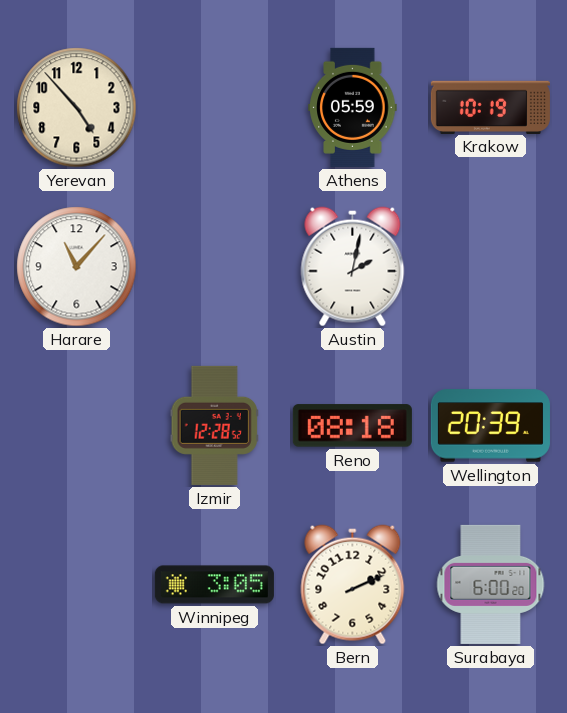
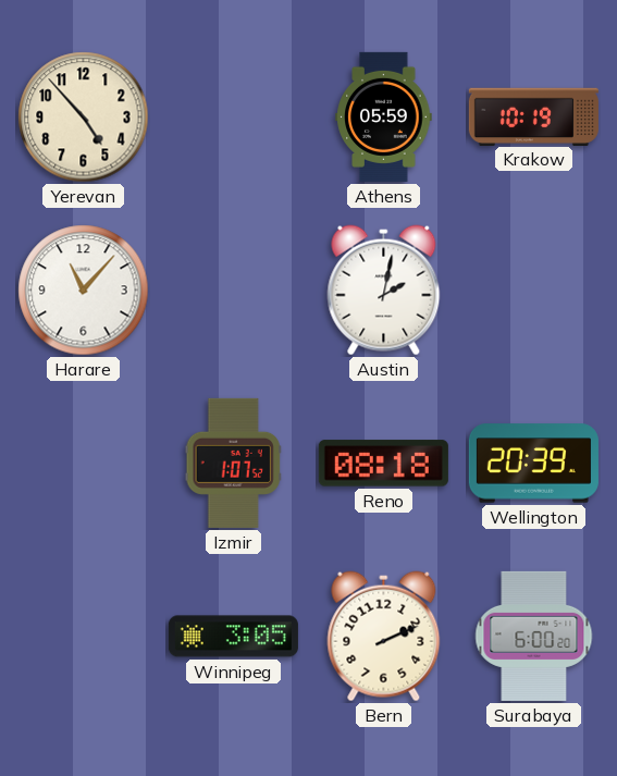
Izmir: 12:28 -> 1:07 (233, 463)
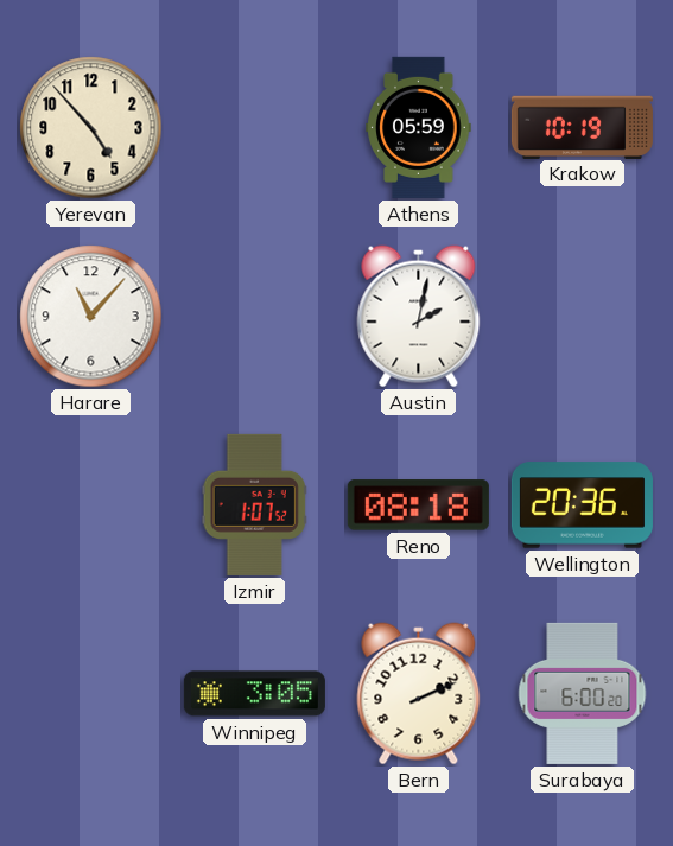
Wellington: 20:39 -> 20:36 (582, 505)
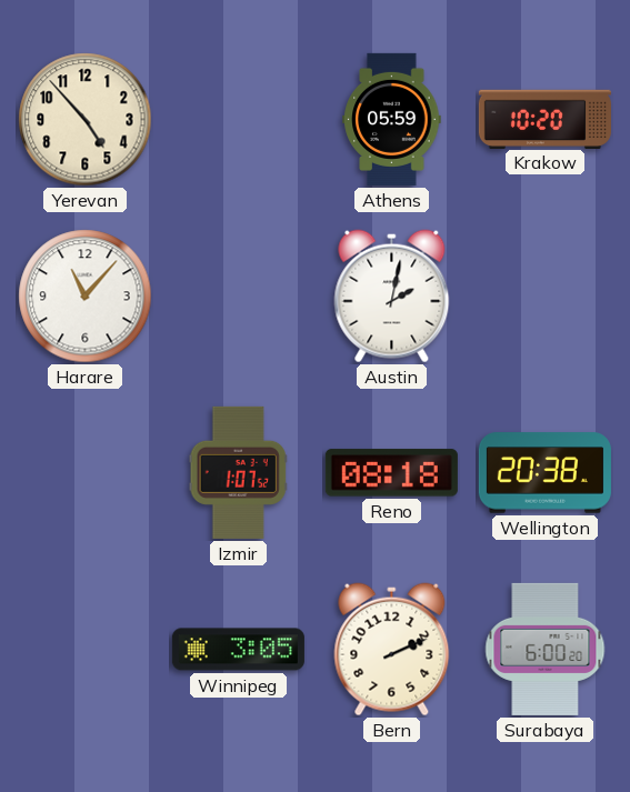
Krakow: 10:19 -> 10:20 (544, 119)
Wellington: 20:36 -> 20:38 (544, 473)
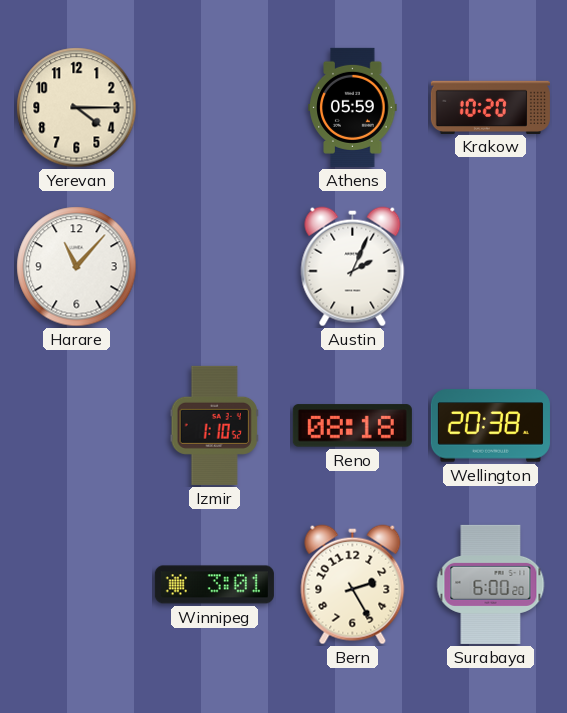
Yerevan: 4:53 -> 4:15 (77, 108)
Austin: 2:02 -> 2:04 (353, 267)
Izmir: 1:07 -> 1:10 (214, 425)
Winnipeg: 3:05 -> 3:01 (214, 585)
Bern: 2:11 -> 2:25 (353, 585)
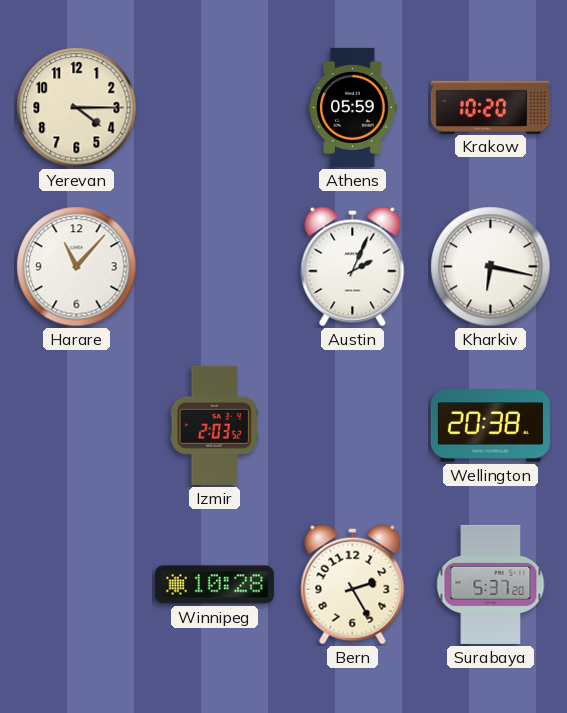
Kharkiv: none -> 6:17 (491, 267)
Izmir: 1:10 -> 2:03 (214, 425)
Reno: 08:18 -> none (352, 426)
Winnipeg: 3:01 -> 10:28 (214, 585)
Surabaya: 6:00 -> 5:37 (491, 584)
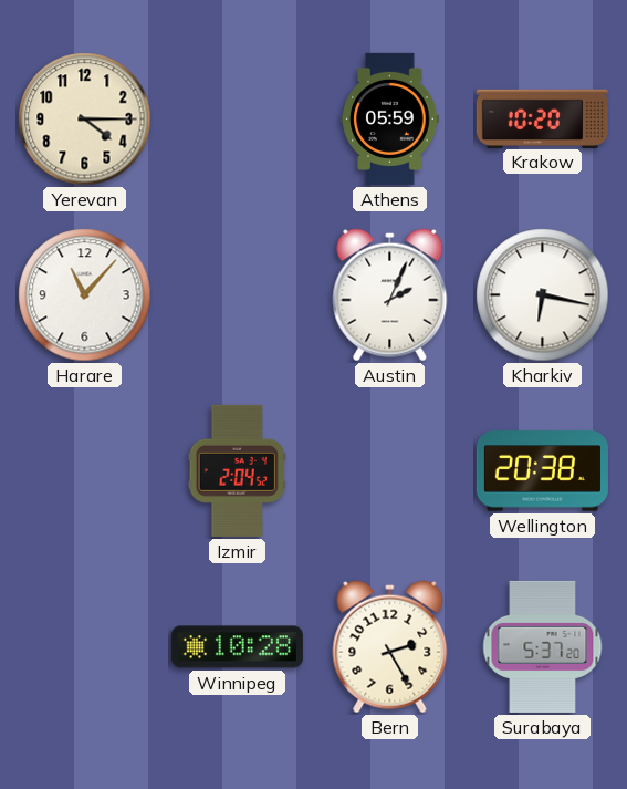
Izmir: 2:03 -> 2:04 (237, 470)
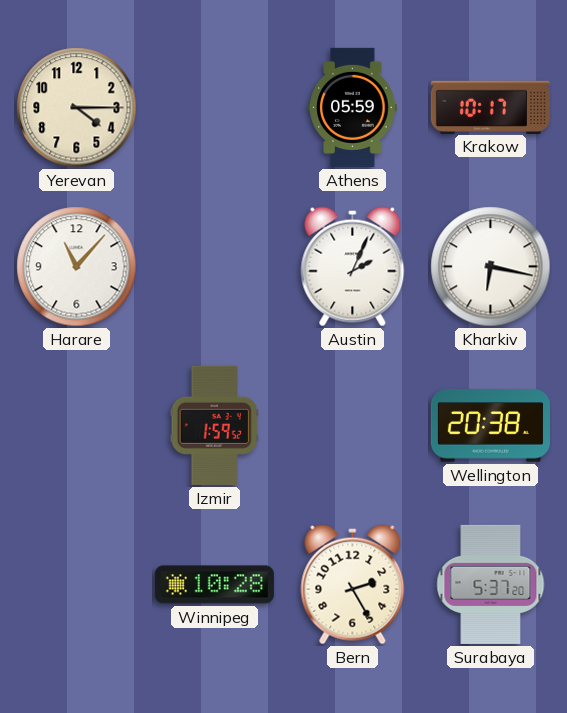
Krakow: 10:20 -> 10:17 (490, 107)
Izmir: 2:04 -> 1:59 (214, 425)
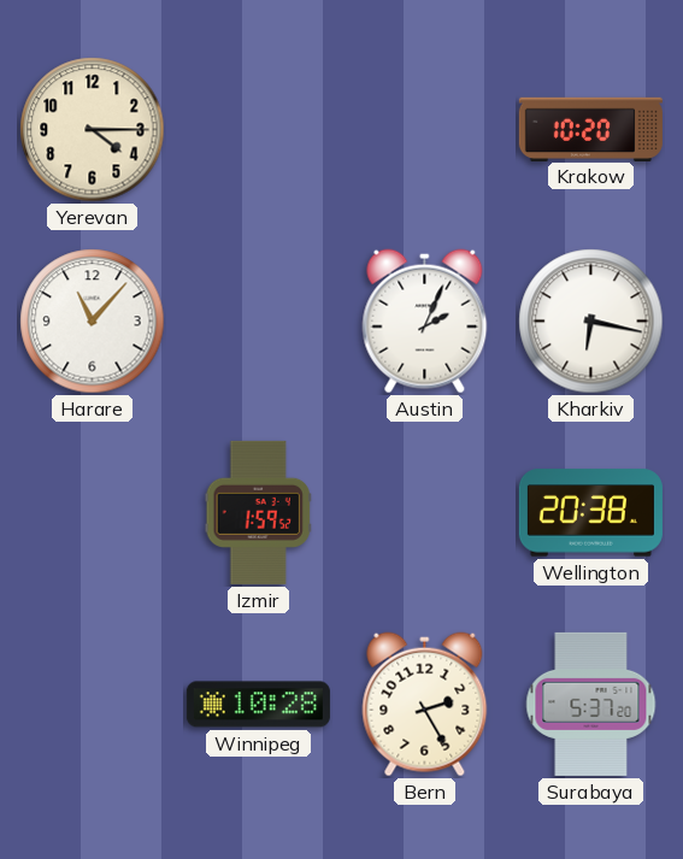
Athens: 05:59 -> none (353, 107)
Krakow: 10:17 -> 10:20 (590, 129)
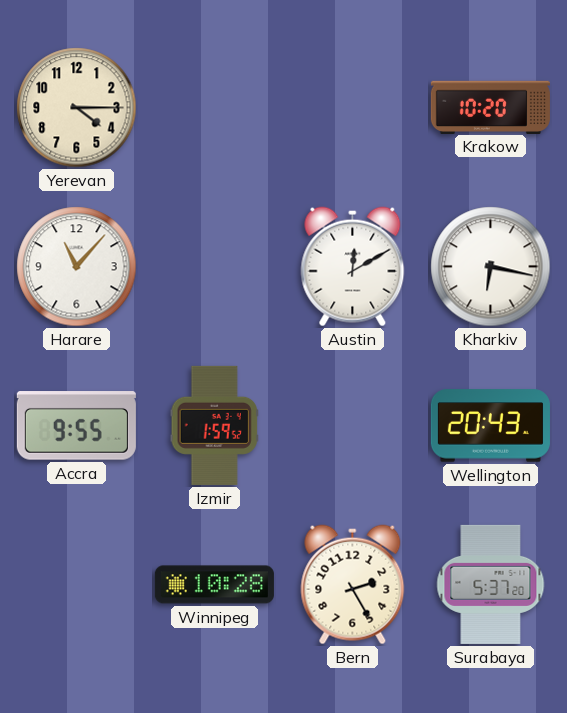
Austin: 2:04 -> 12:10 (353, 267)
Accra: none -> 9:55 (76, 426)
Wellington: 20:38 -> 20:43 (490, 426)
